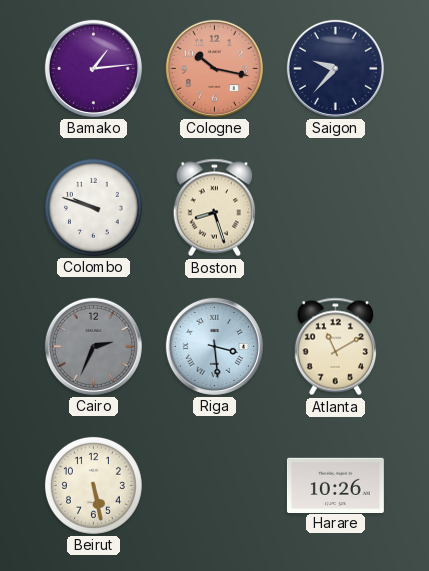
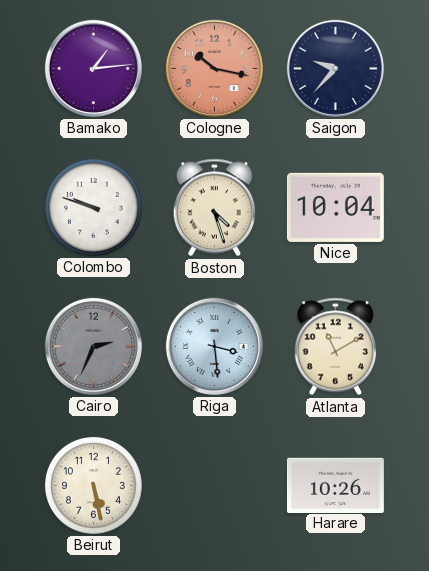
Boston: 8:27 -> 4:27 (214, 208)
Nice: none -> 10:04 (335, 207)
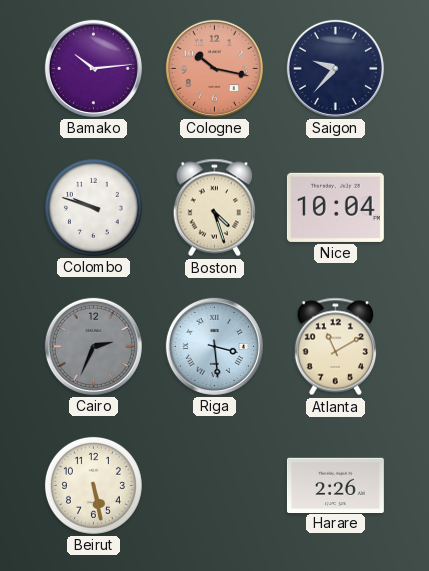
Bamako: 1:14 -> 10:14 (93, 68)
Harare: 10:26 -> 2:26 (335, 485)
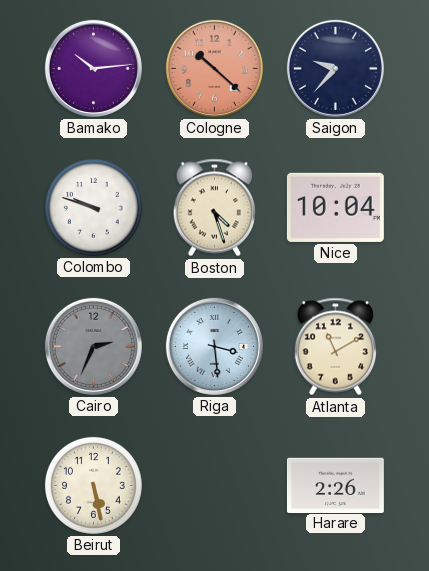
Cologne: 10:17 -> 10:22 (214, 68)
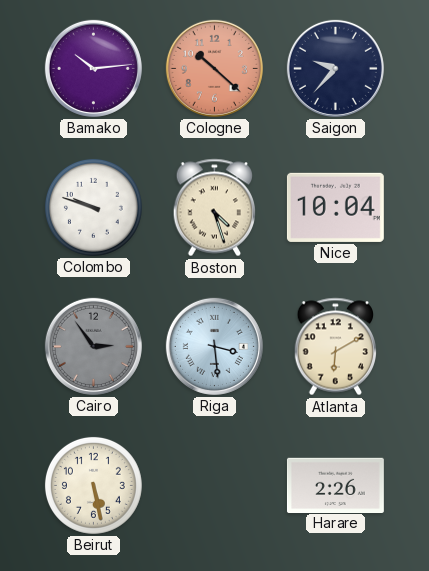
Cairo: 2:34 -> 2:54 (93, 346)
Atlanta: 11:10 -> 6:10 (335, 347)
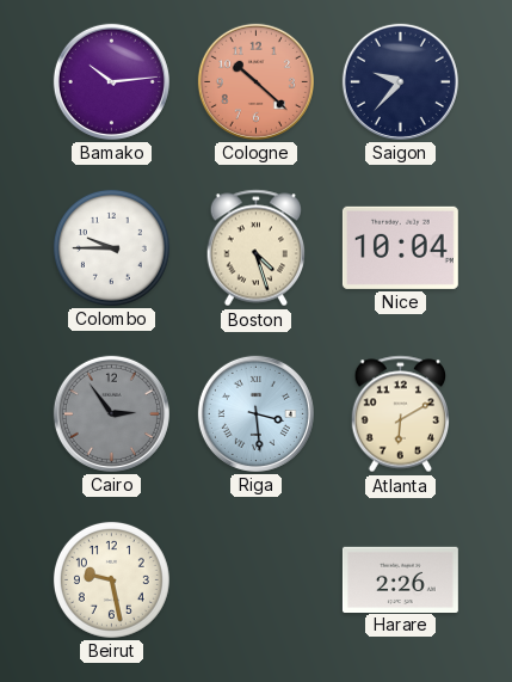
Colombo: 9:48 -> 9:45 (111, 247)
Beirut: 5:28 -> 9:28 (111, 579)
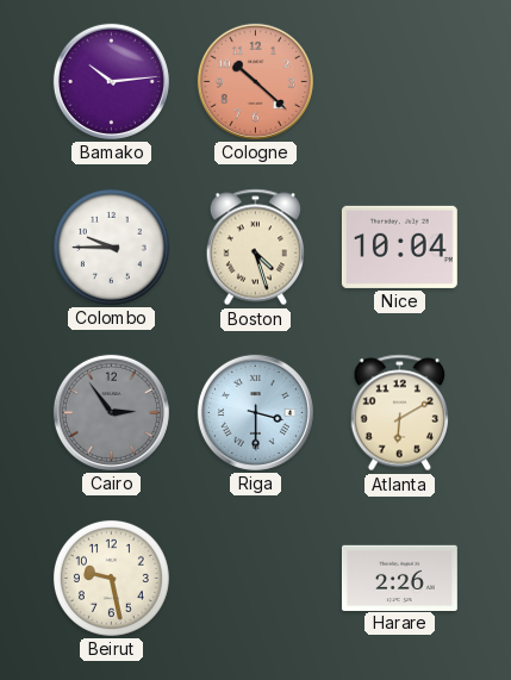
Saigon: 9:37 -> none (400, 81)
Riga: 3:29 -> 3:30 (255, 412)
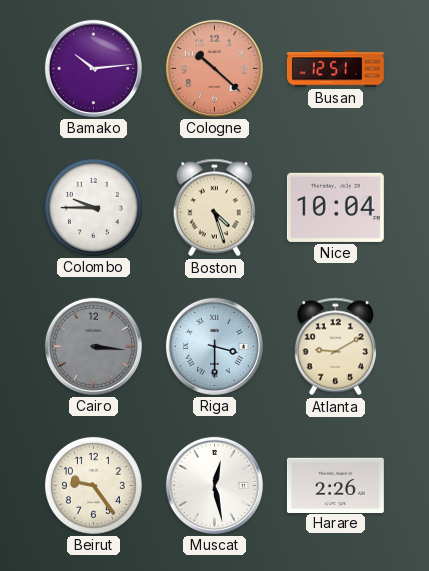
Busan: none -> 12:51 (335, 69)
Cairo: 2:54 -> 3:16 (93, 346)
Atlanta: 6:10 -> 9:10 (335, 347)
Beirut: 9:28 -> 9:24 (93, 485)
Muscat: none -> 12:28 (214, 485)
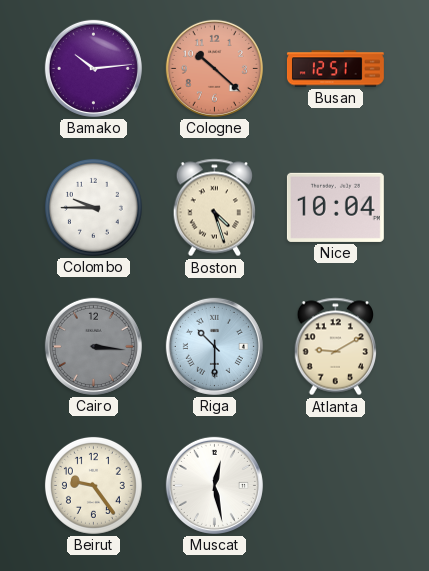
Riga: 3:30 -> 10:30 (214, 346)
Harare: 2:26 -> none (335, 485)
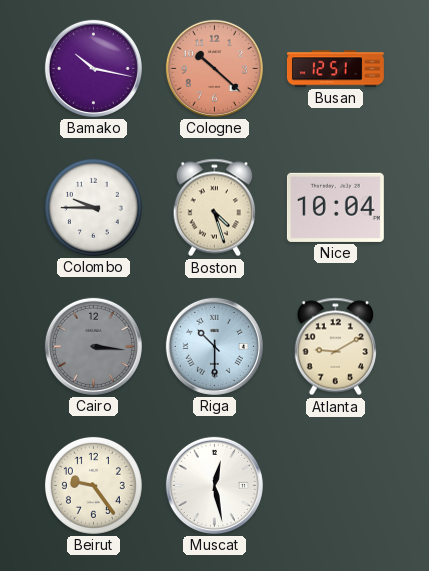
Bamako: 10:14 -> 10:17 (93, 68)
